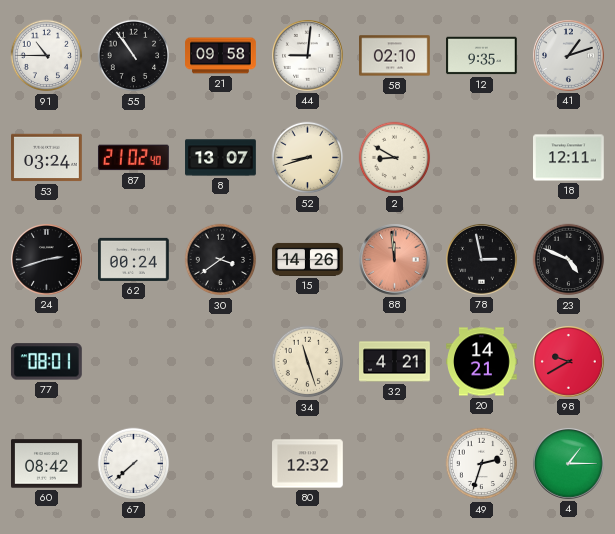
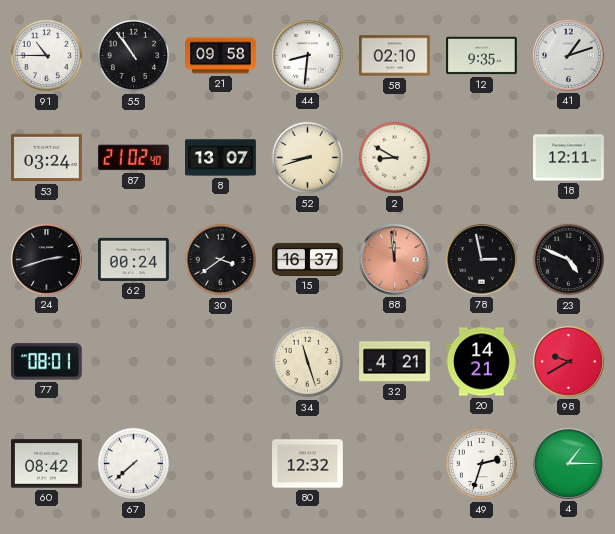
44: 9:01 -> 8:31 (308, 56)
15: 14:26 -> 16:37 (308, 259)
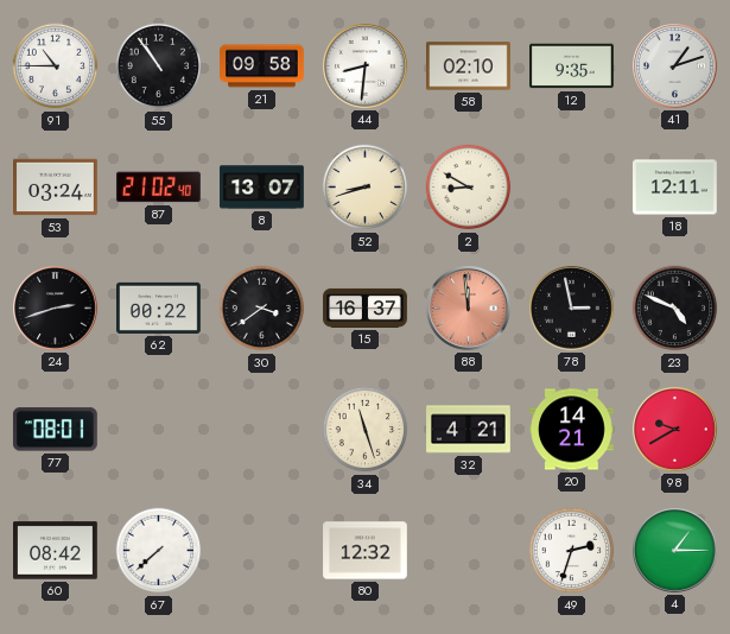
62: 00:24 -> 00:22 (159, 308)
